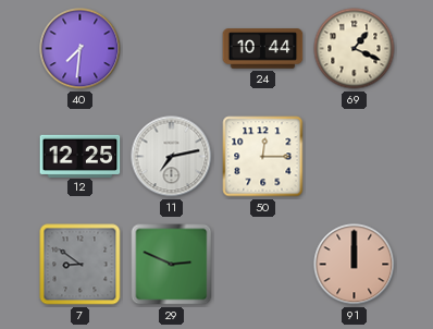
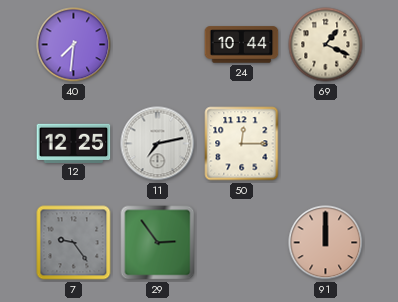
7: 8:51 -> 9:24 (74, 243)
29: 2:49 -> 2:54 (158, 243)
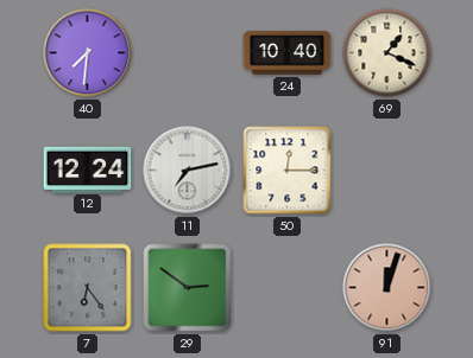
24: 10:44 -> 10:40 (288, 53)
12: 12:25 -> 12:24 (88, 170)
7: 9:24 -> 6:24 (88, 288)
29: 2:54 -> 2:51 (188, 288)
91: 12:00 -> 12:03 (387, 288)
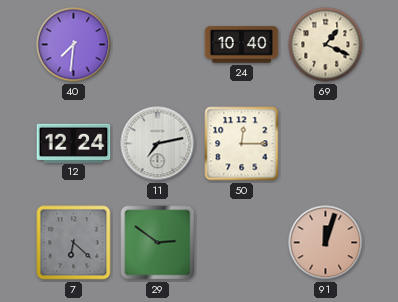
7: 6:24 -> 6:22 (74, 243)
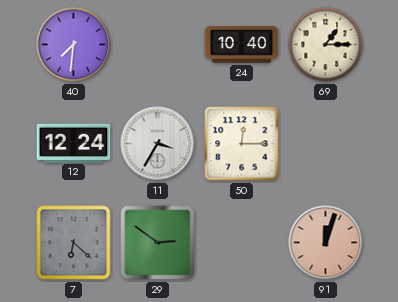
69: 1:19 -> 1:15 (326, 45)
11: 7:13 -> 3:35 (158, 144)
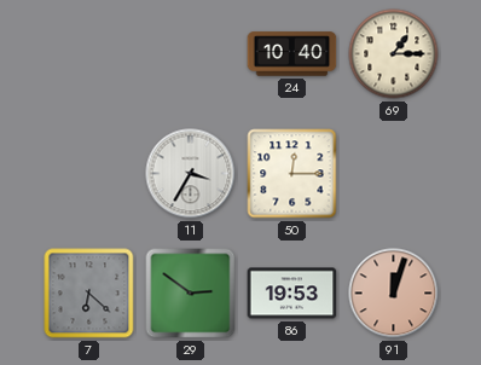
40: 7:31 -> none (74, 45)
12: 12:24 -> none (74, 143)
86: none -> 19:53 (292, 294)
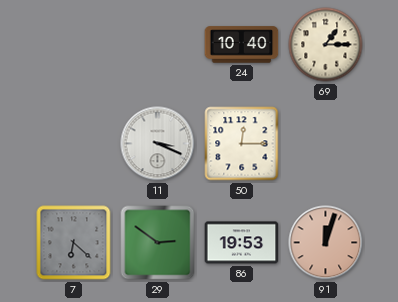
11: 3:35 -> 3:19 (158, 144)
